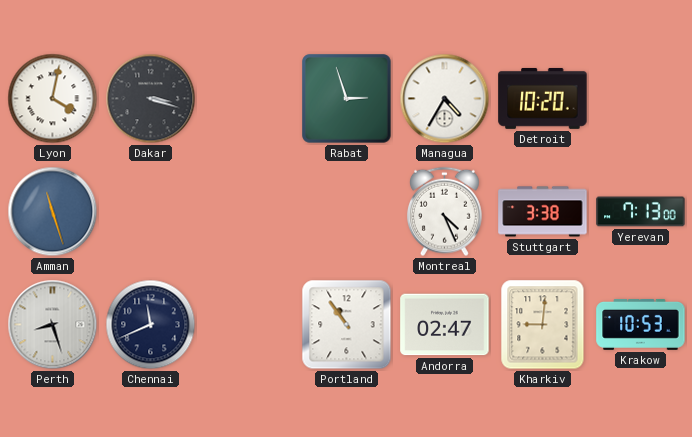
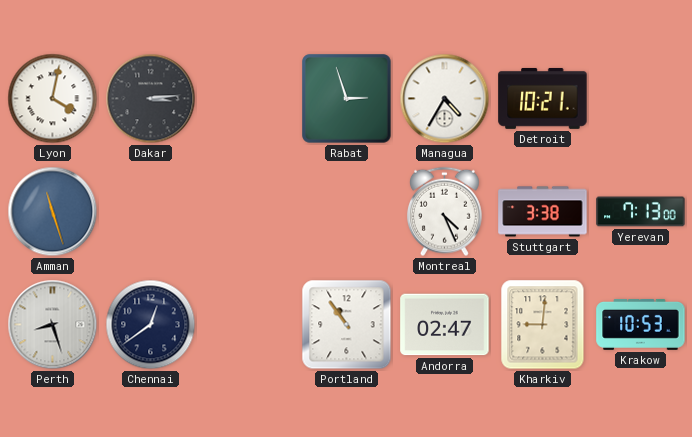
Dakar: 3:18 -> 3:14 (151, 99)
Detroit: 10:20 -> 10:21 (543, 98)
Chennai: 11:41 -> 12:39 (151, 325)
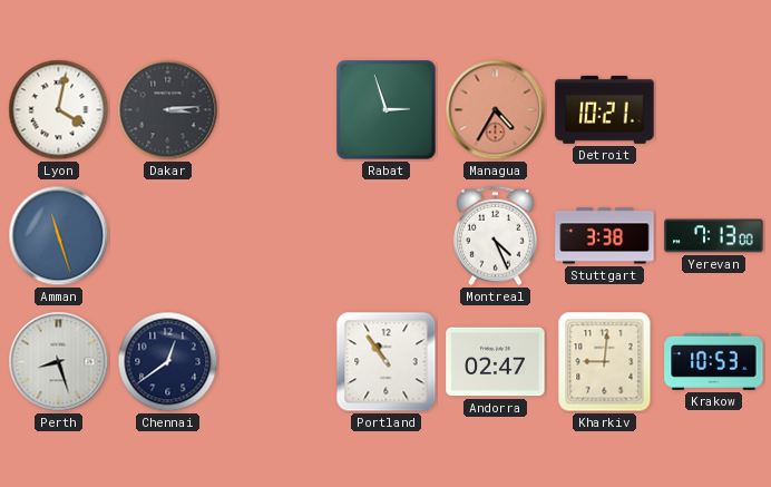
Managua dial: white -> salmon (496, 110)
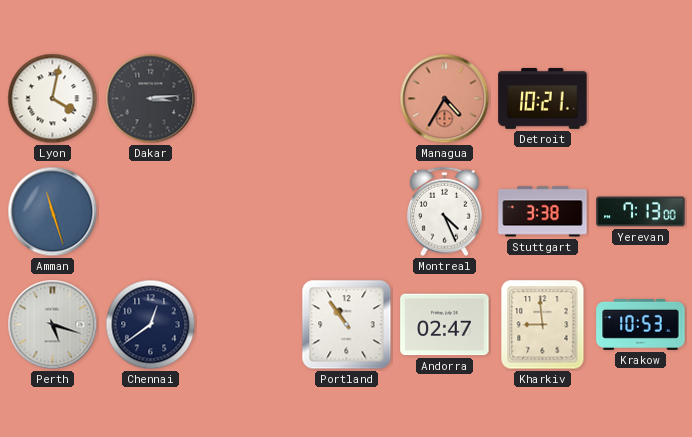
Rabat: 2:57 -> none (387, 110)
Perth: 8:27 -> 5:18 (53, 325)
Kharkiv: 9:01 -> 8:59 (543, 325)
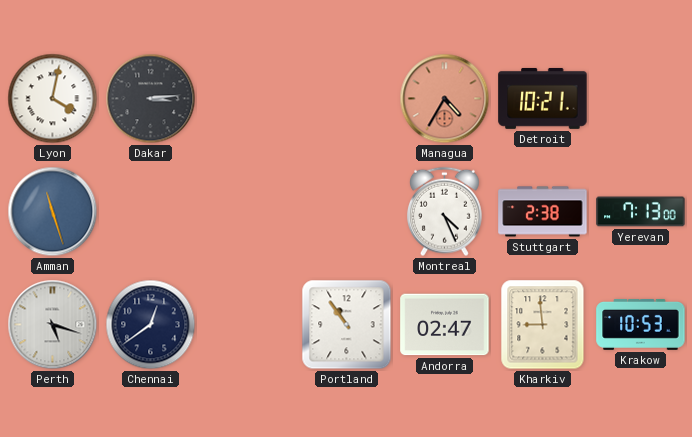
Stuttgart: 3:38 -> 2:38 (543, 212)
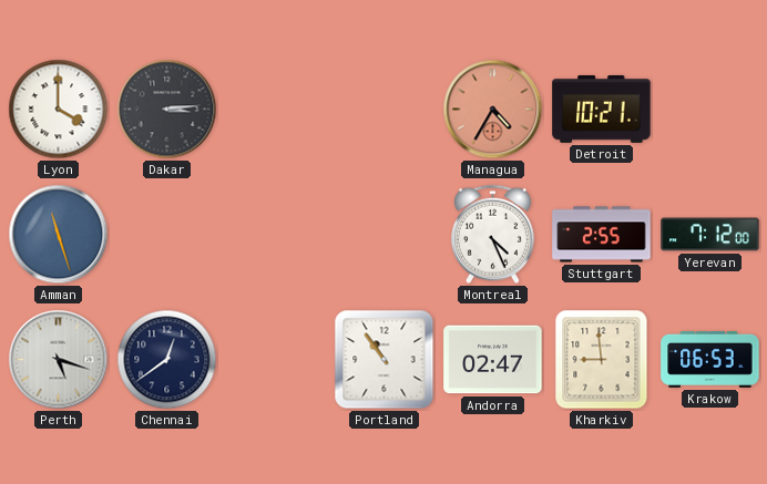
Lyon: 4:02 -> 4:00 (59, 110)
Stuttgart: 2:38 -> 2:55 (602, 235)
Yerevan: 7:13 -> 7:12 (710, 235)
Krakow: 10:53 -> 06:53 (710, 359)
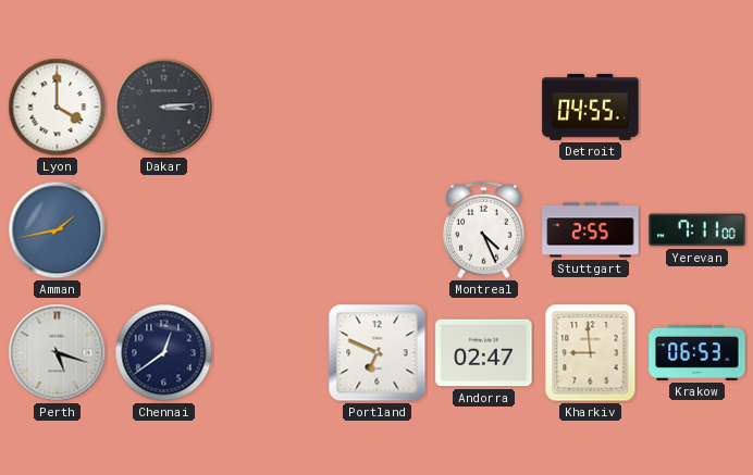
Managua: 4:35 -> none (493, 110)
Detroit: 10:21 -> 04:55 (591, 107)
Amman: 11:27 -> 1:43 (58, 230)
Yerevan: 7:12 -> 7:11 (698, 230)
Portland: 10:54 -> 6:49 (378, 353)
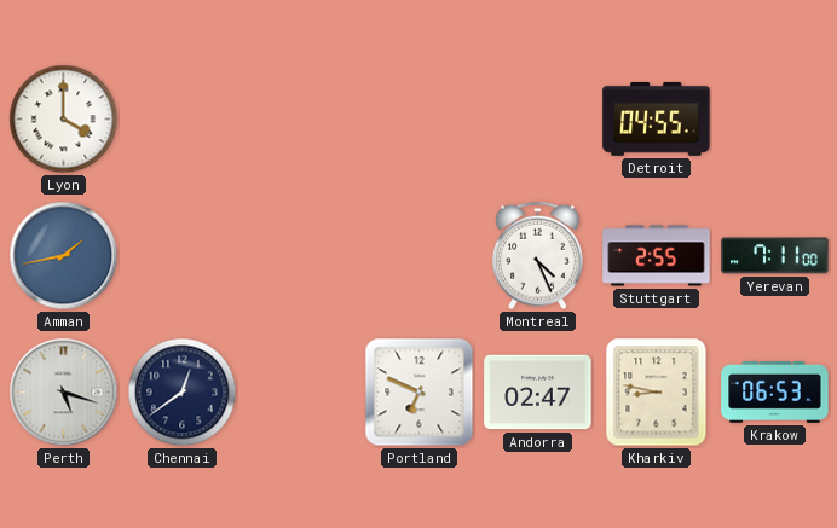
Dakar: 3:14 -> none (164, 108)
Kharkiv: 8:59 -> 8:47 (657, 393)
